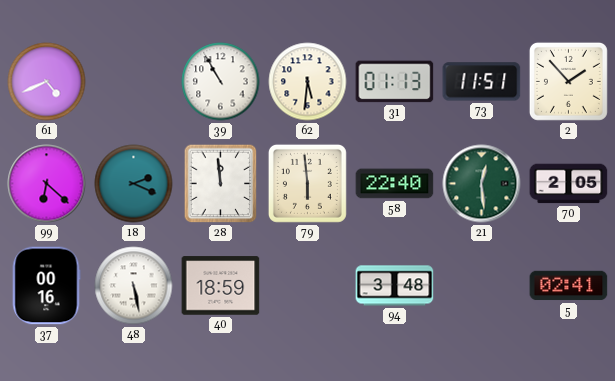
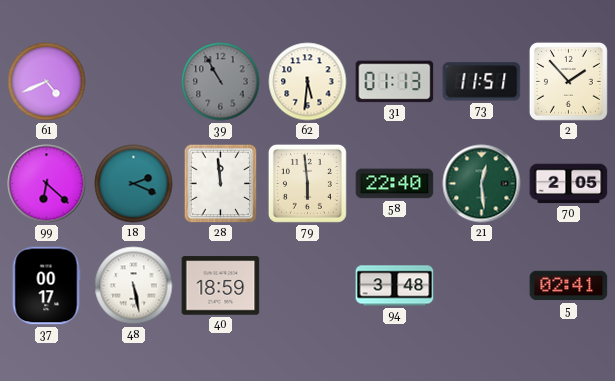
39 dial: white -> grey (221, 82)
37: 00:16 -> 00:17 (46, 286)
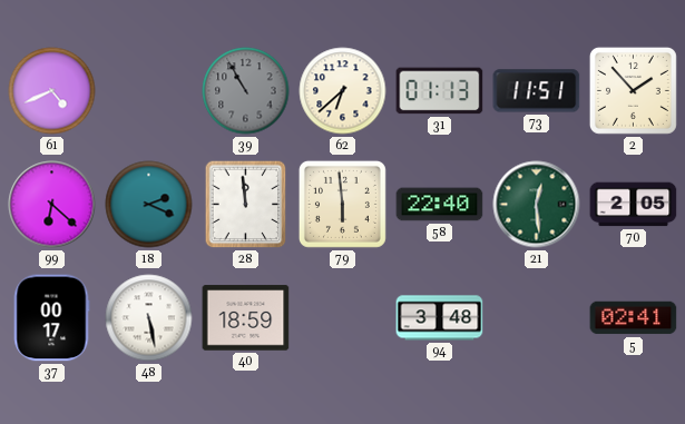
62: 5:31 -> 6:38 (343, 91)
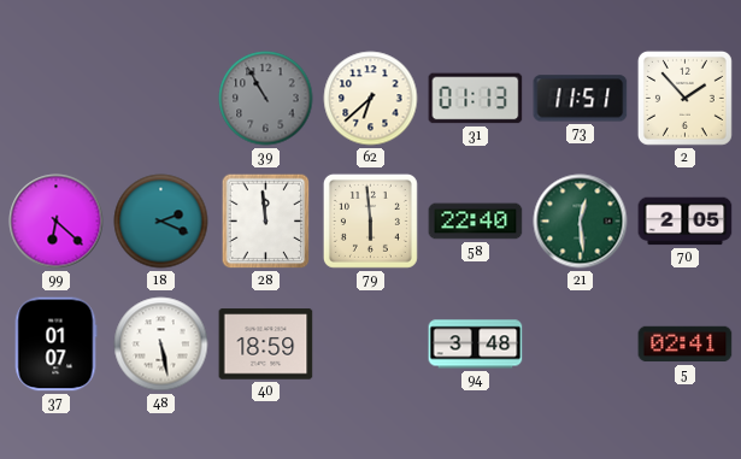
61: 4:41 -> none (52, 91)
37: 00:17 -> 01:07 (55, 345)
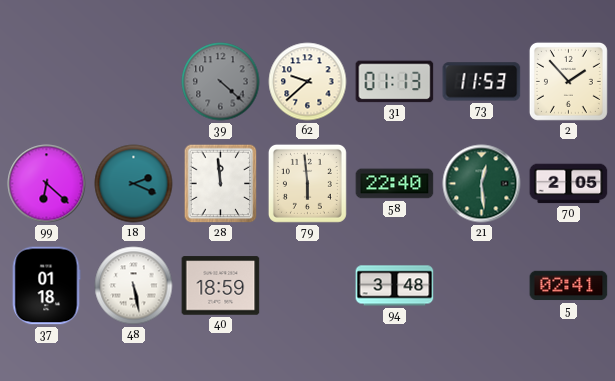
39: 10:55 -> 4:22 (221, 82)
62: 6:38 -> 9:38 (308, 82)
73: 11:51 -> 11:53 (482, 82)
37: 01:07 -> 01:18 (46, 286)
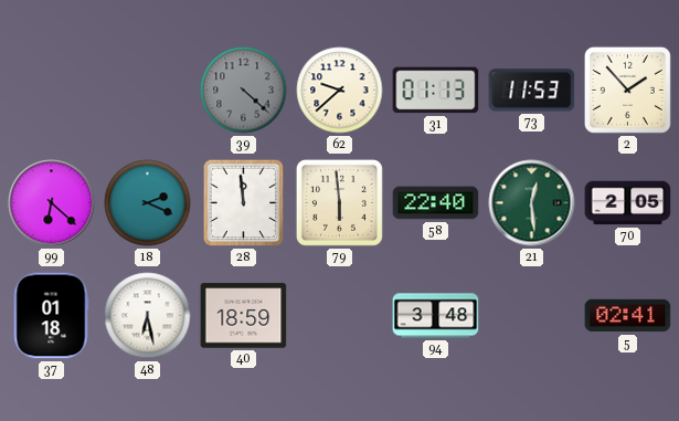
48: 5:28 -> 6:28 (148, 316)
